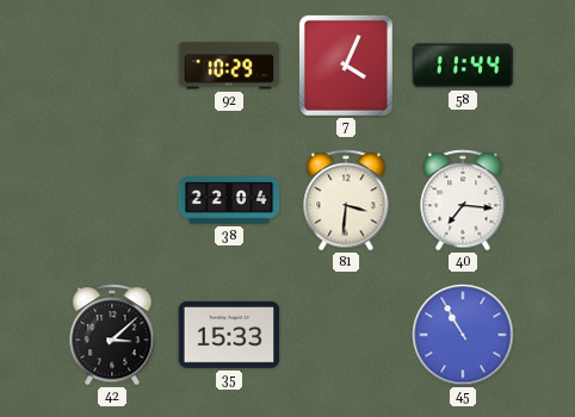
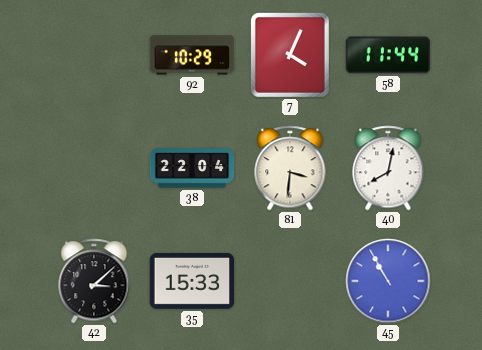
40: 7:16 -> 8:02 (388, 168)
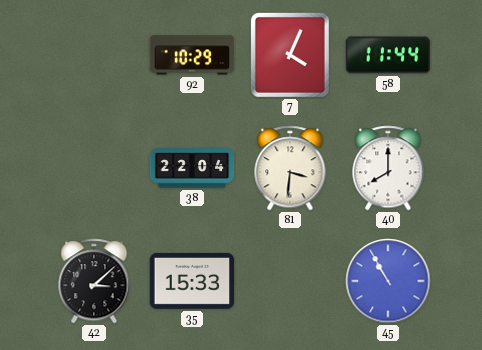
40: 8:02 -> 8:00 (388, 168)
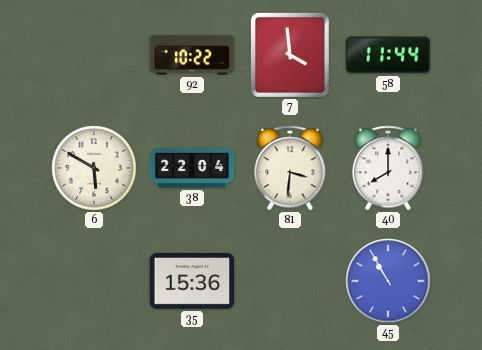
92: 10:29 -> 10:22 (192, 55)
7: 4:04 -> 3:59 (290, 55)
6: none -> 5:50 (94, 168)
42: 3:08 -> none (94, 281)
35: 15:33 -> 15:36 (192, 281)
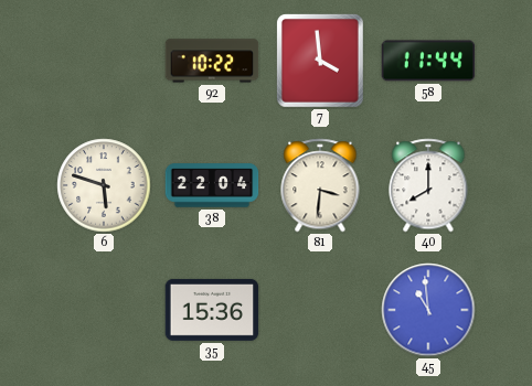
6: 5:50 -> 5:48 (104, 185)
45: 10:55 -> 10:59 (428, 310)
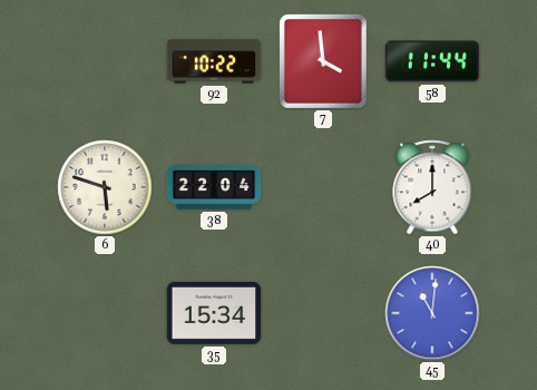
81: 3:31 -> none (320, 185)
35: 15:36 -> 15:34 (214, 313)
45: 10:59 -> 11:01 (432, 313)
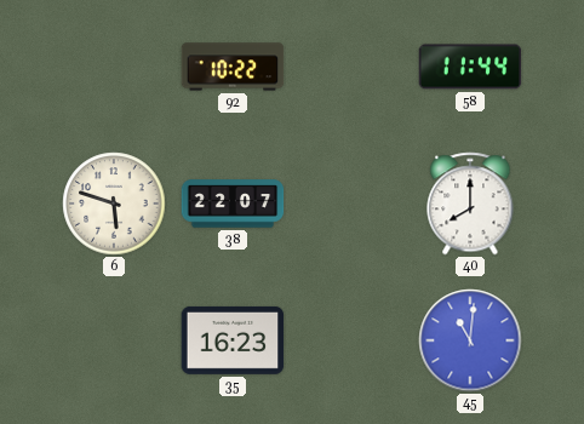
7: 3:59 -> none (323, 61)
38: 22:04 -> 22:07 (233, 204)
35: 15:34 -> 16:23 (233, 340)
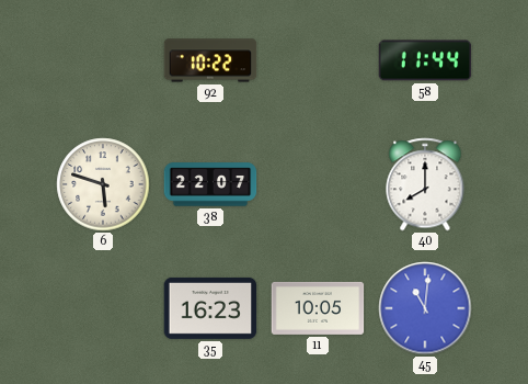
11: none -> 10:05 (318, 308)
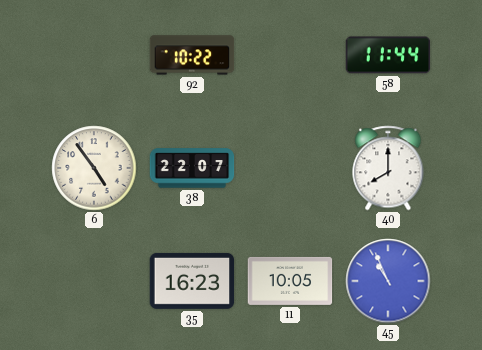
6: 5:48 -> 4:54 (94, 168)
45: 11:01 -> 10:56 (388, 281)
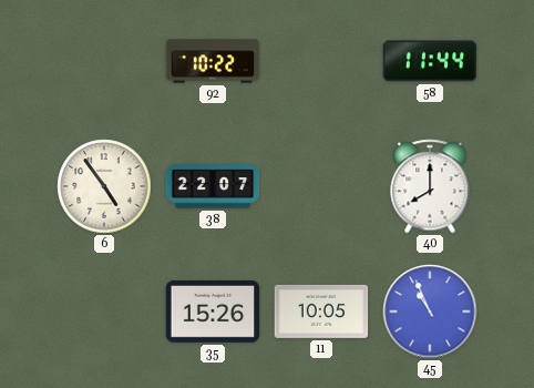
35: 16:23 -> 15:26 (213, 312)
